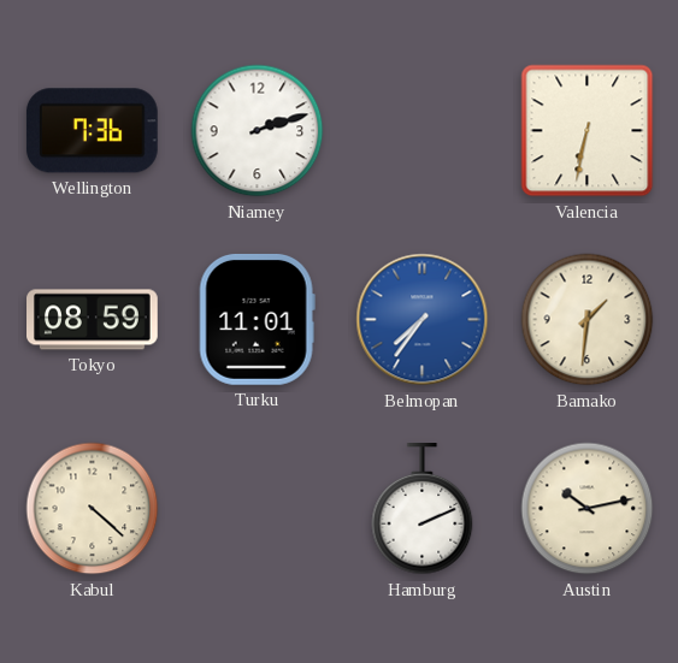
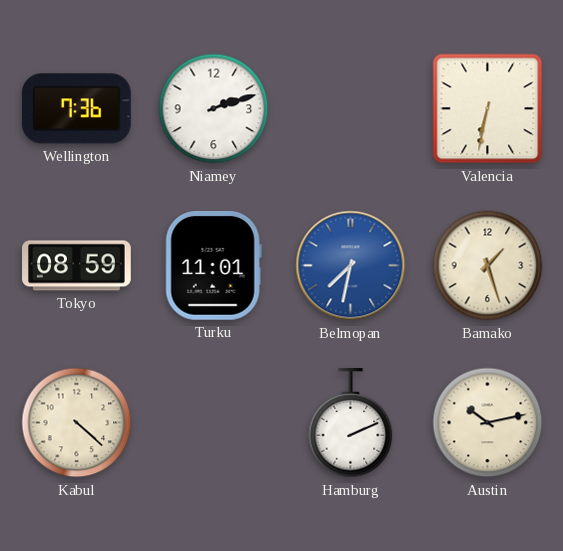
Belmopan: 7:36 -> 7:32 (351, 266)
Bamako: 1:31 -> 1:27 (488, 266)
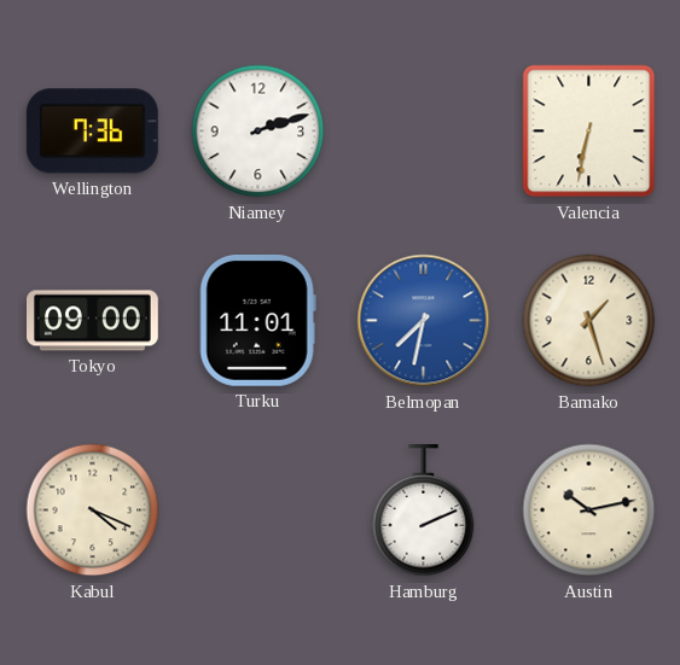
Tokyo: 08:59 -> 09:00 (93, 321)
Kabul: 4:22 -> 4:19 (93, 511)
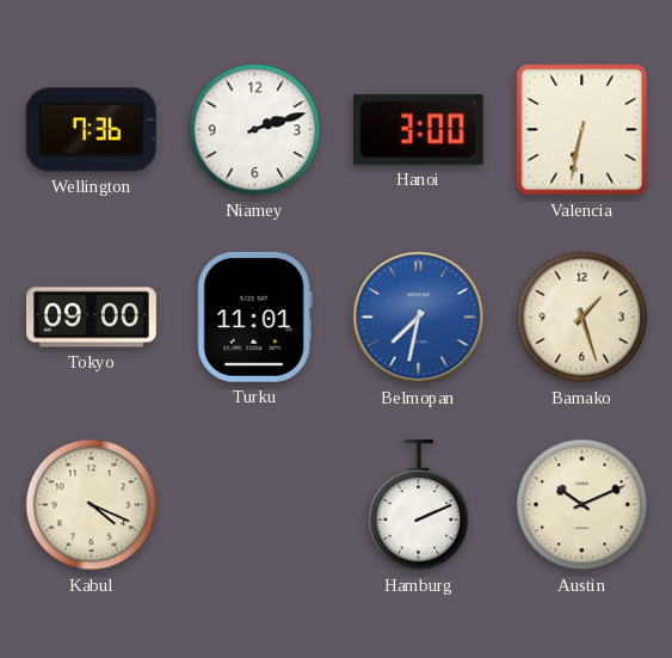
Hanoi: none -> 3:00 (418, 129)
Austin: 10:13 -> 10:11 (582, 505)
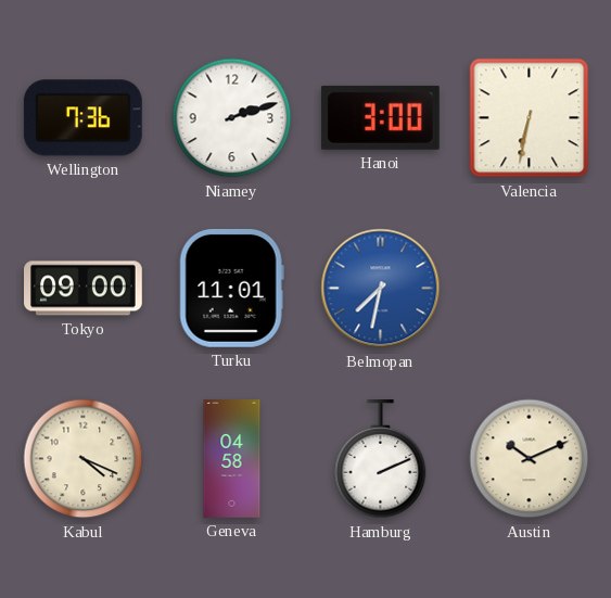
Bamako: 1:27 -> none (582, 318)
Geneva: none -> 04:58 (232, 459)
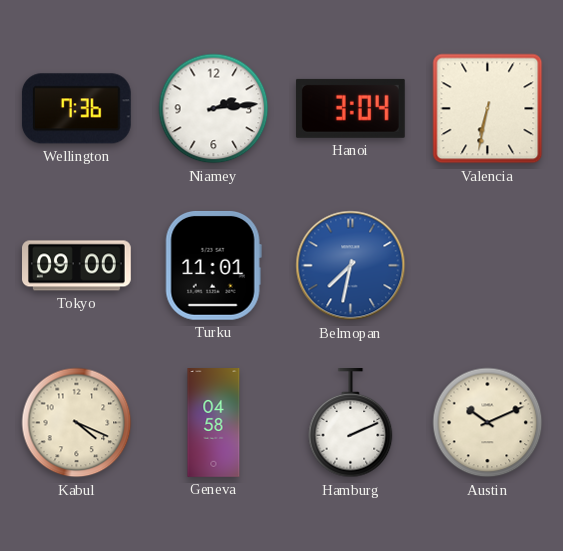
Niamey: 2:12 -> 2:14 (214, 109)
Hanoi: 3:00 -> 3:04 (350, 108)
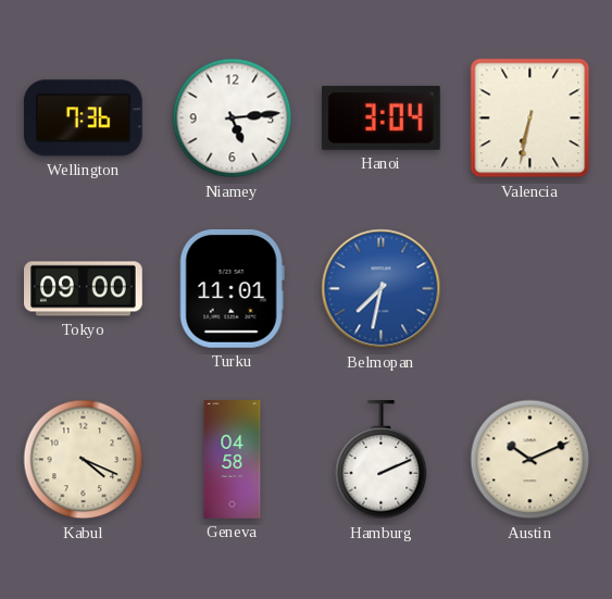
Niamey: 2:14 -> 5:14 (233, 118)
